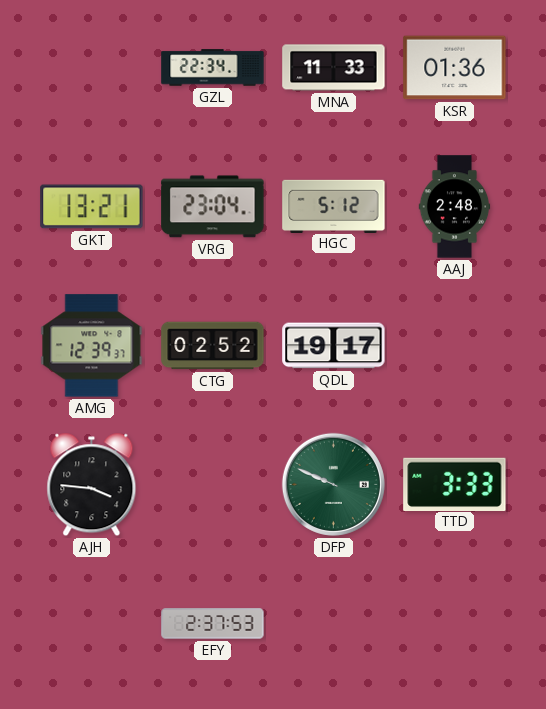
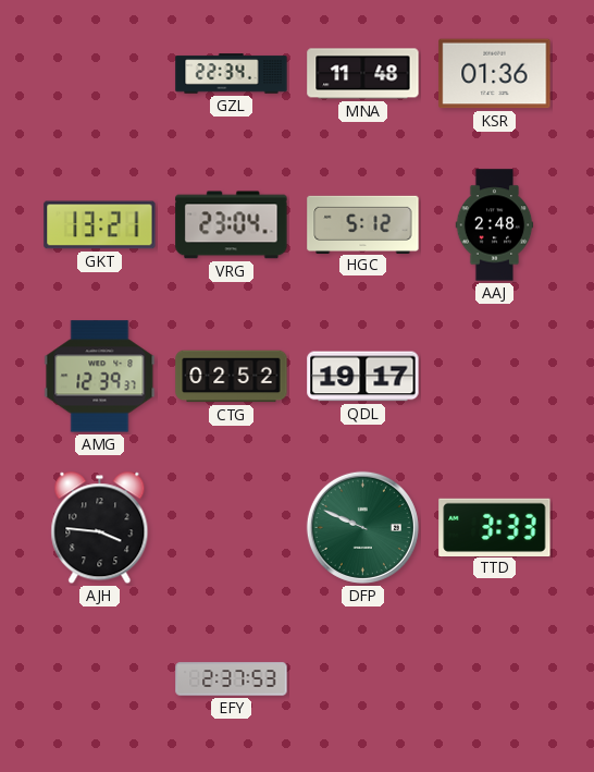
MNA: 11:33 -> 11:48 (363, 74)
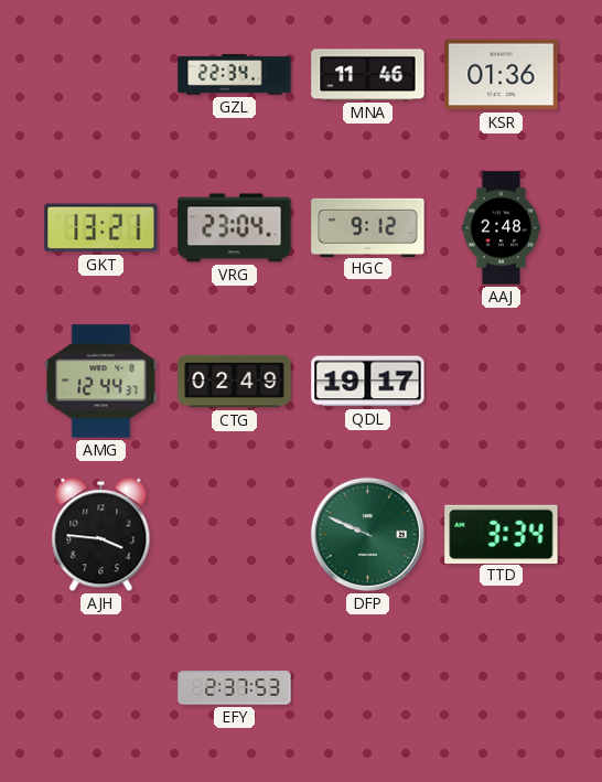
MNA: 11:48 -> 11:46 (368, 75)
HGC: 5:12 -> 9:12 (368, 227)
AMG: 12:39 -> 12:44 (101, 382)
CTG: 02:52 -> 02:49 (235, 382)
TTD: 3:33 -> 3:34 (502, 534)
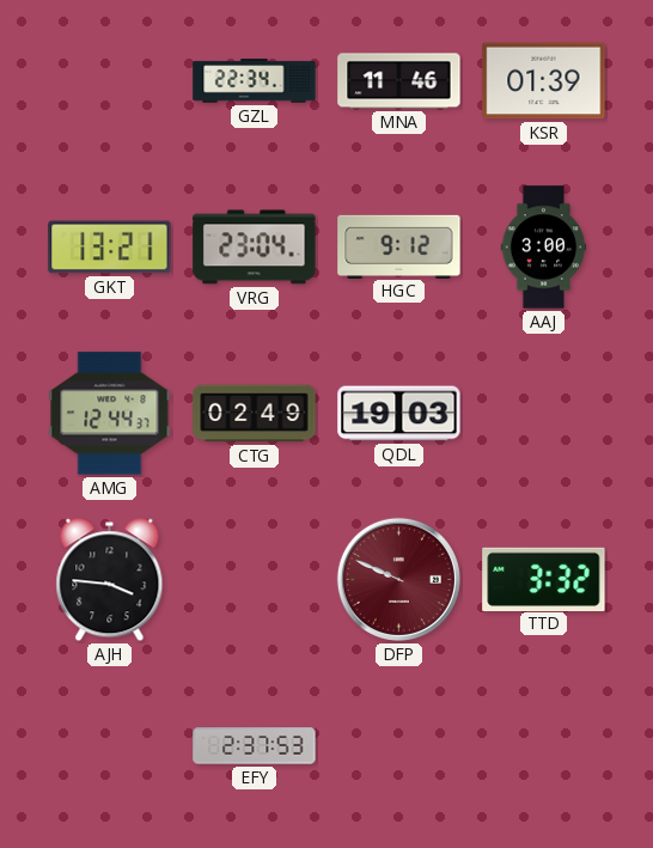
KSR: 01:36 -> 01:39 (544, 81)
AAJ: 2:48 -> 3:00 (544, 248)
QDL: 19:17 -> 19:03 (399, 414)
DFP dial: green -> burgundy (398, 579)
TTD: 3:34 -> 3:32 (544, 579)
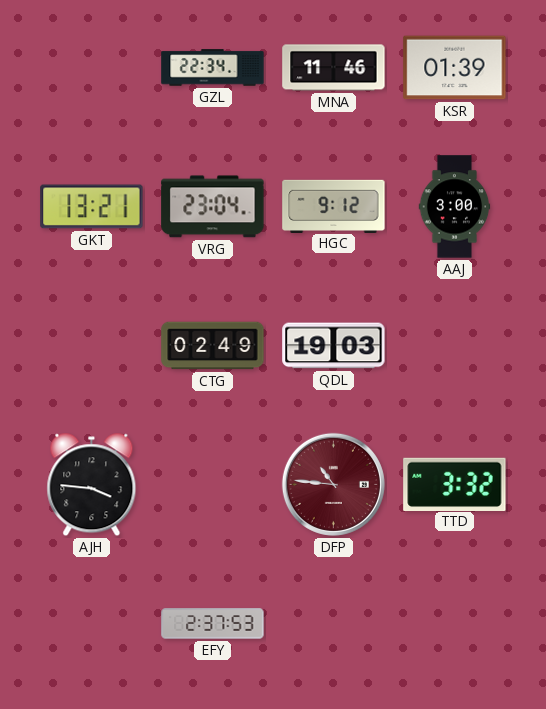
AMG: 12:44 -> none (110, 414)
DFP: 9:49 -> 10:46 (333, 484)
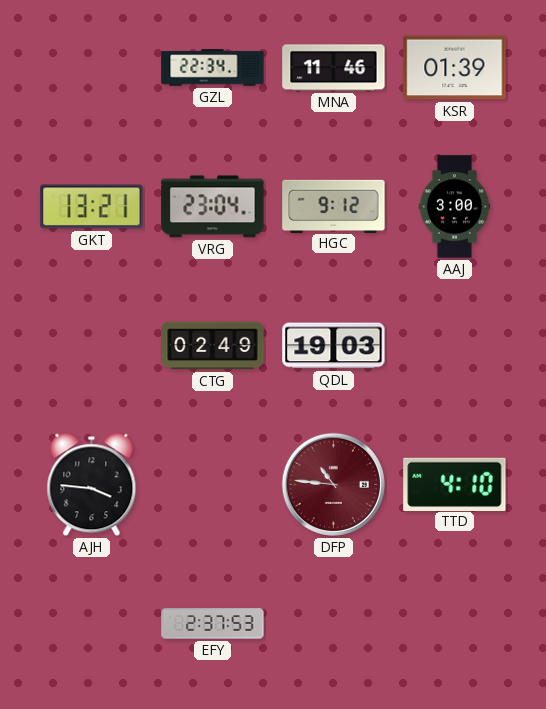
TTD: 3:32 -> 4:10 (455, 484)
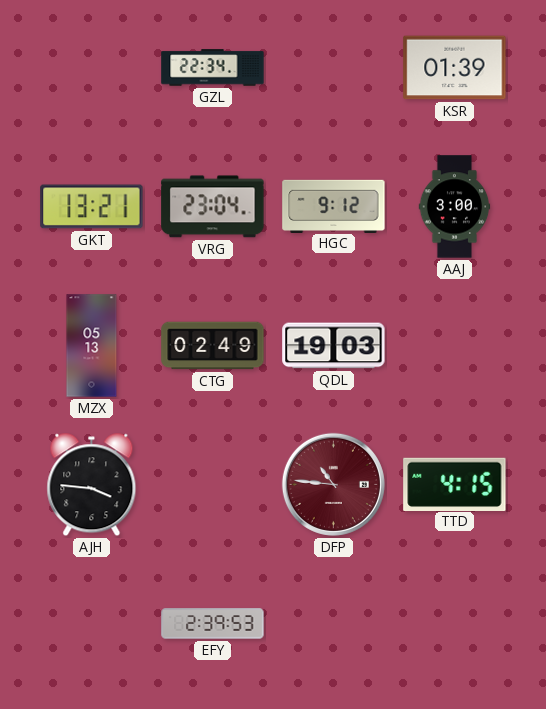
MNA: 11:46 -> none (334, 68)
MZX: none -> 05:13 (92, 346)
TTD: 4:10 -> 4:15 (455, 484)
EFY: 2:37 -> 2:39 (213, 624)
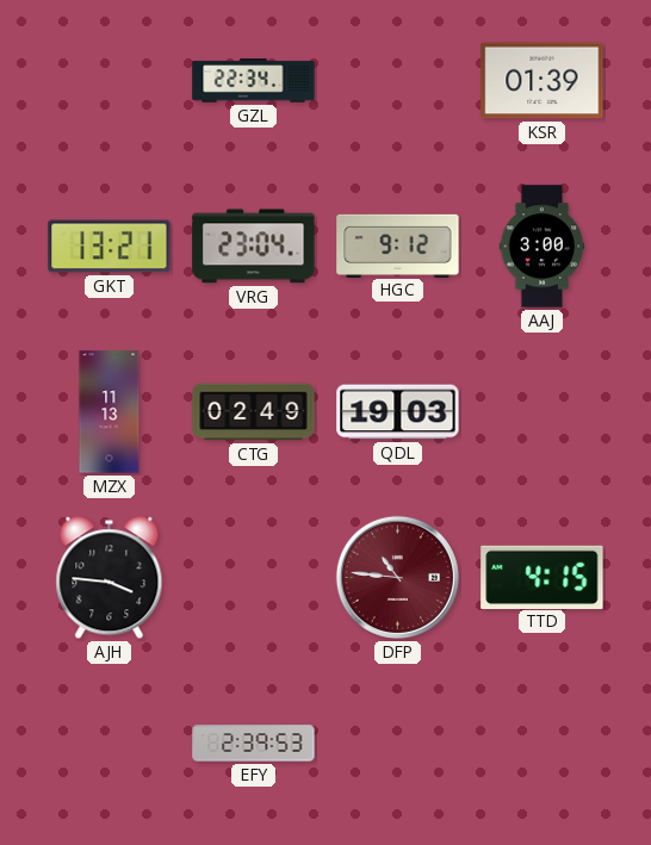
MZX: 05:13 -> 11:13 (110, 412)
